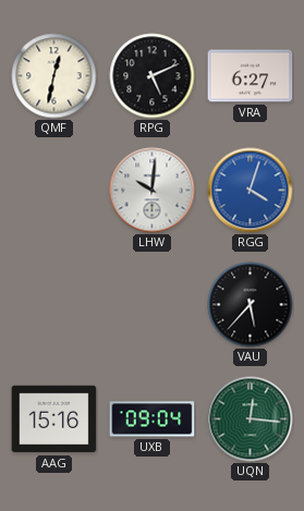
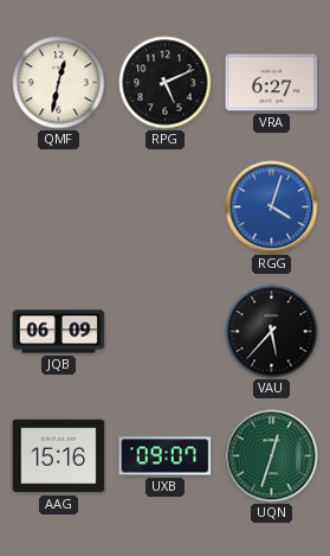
LHW: 10:01 -> none (153, 191)
JQB: none -> 06:09 (59, 332)
UXB: 09:04 -> 09:07 (166, 456)
UQN: 12:16 -> 12:33 (272, 456)
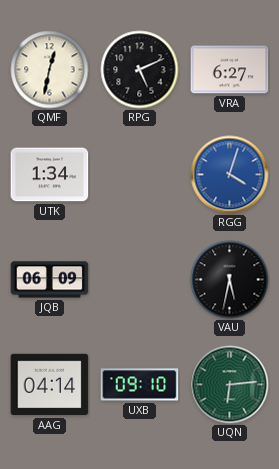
UTK: none -> 1:34 (50, 175)
VAU: 5:37 -> 5:32 (230, 280)
AAG: 15:16 -> 04:14 (50, 385)
UXB: 09:07 -> 09:10 (140, 385)
UQN: 12:33 -> 6:14 (230, 385)
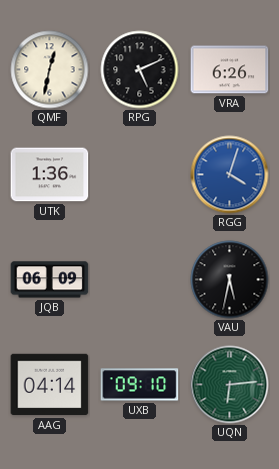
VRA: 6:27 -> 6:26 (230, 70)
UTK: 1:34 -> 1:36 (50, 175)
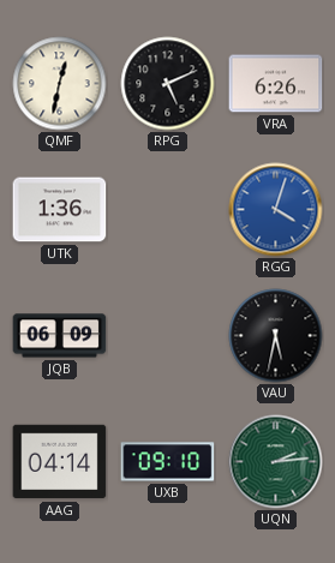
UQN: 6:14 -> 2:14 (276, 462)
